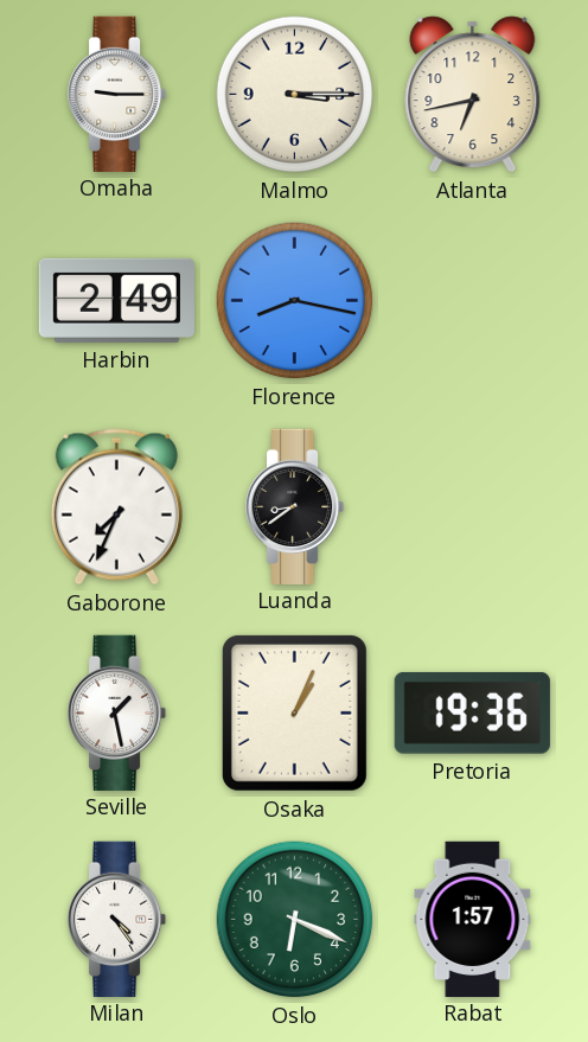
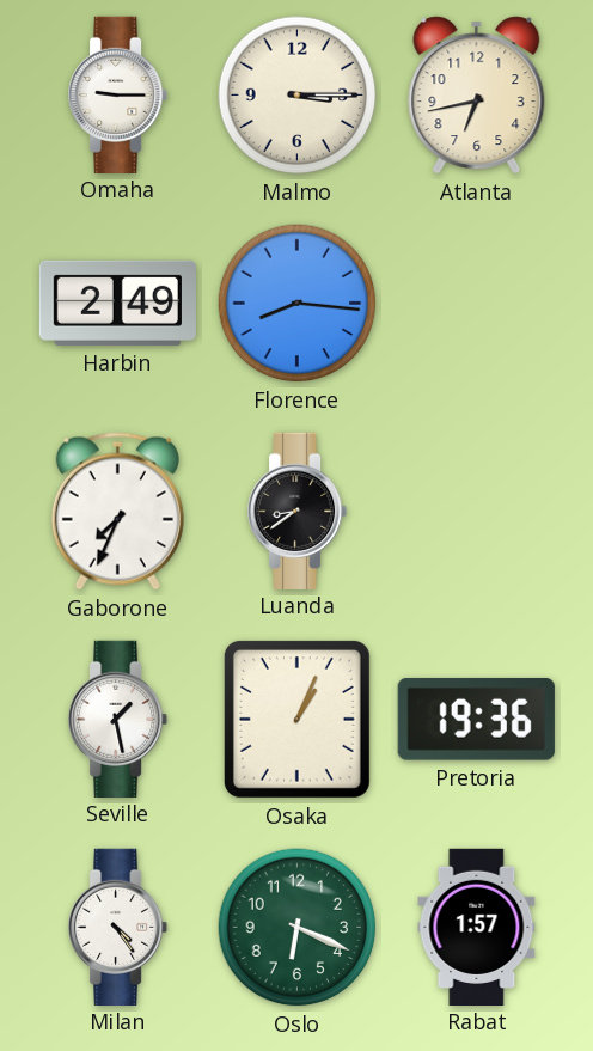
Florence: 8:17 -> 8:16 (298, 304)
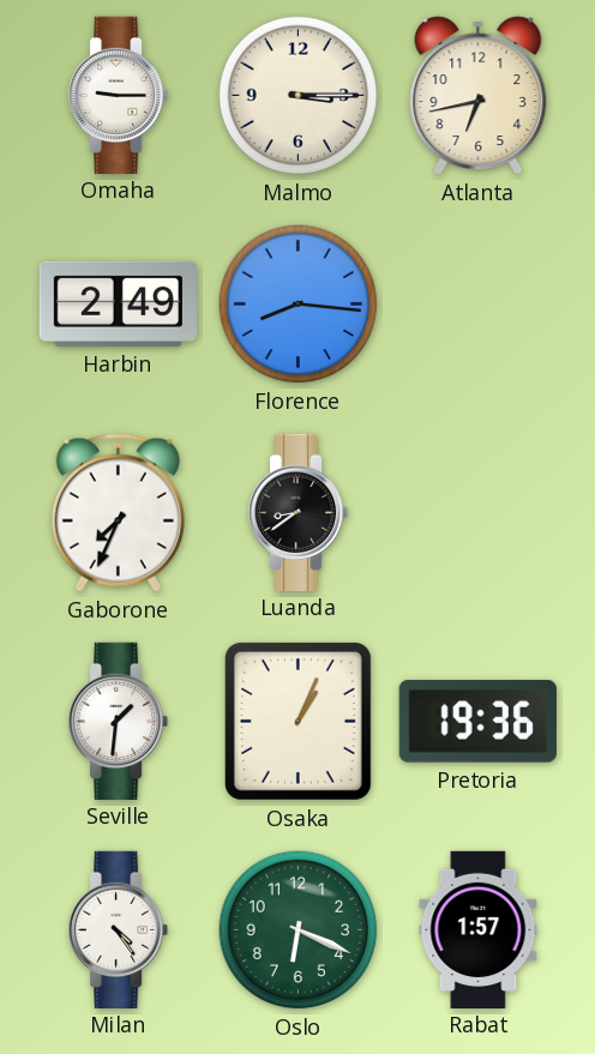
Seville: 1:28 -> 1:31 (120, 721)
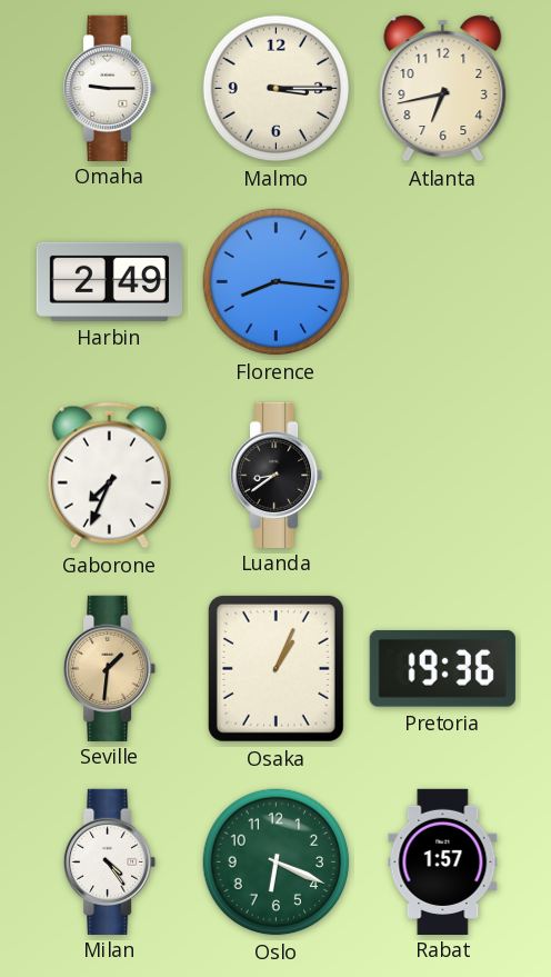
Seville dial: white -> champagne (111, 668)
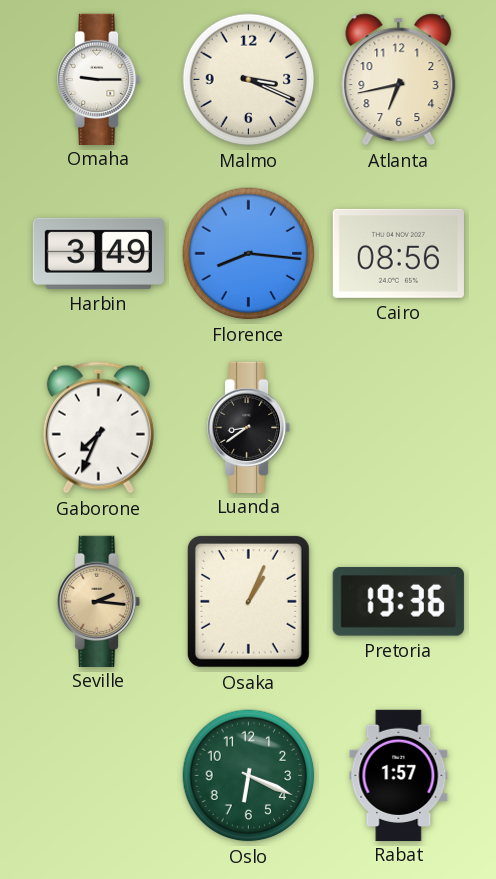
Malmo: 3:15 -> 3:19 (249, 80)
Harbin: 2:49 -> 3:49 (98, 253)
Cairo: none -> 08:56 (398, 253)
Seville: 1:31 -> 2:16 (100, 601)
Milan: 4:24 -> none (111, 861)
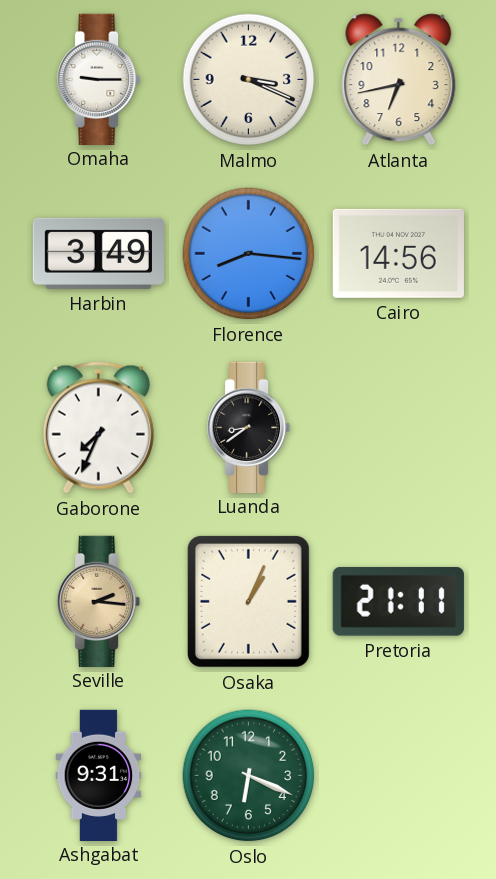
Cairo: 08:56 -> 14:56 (398, 253)
Pretoria: 19:36 -> 21:11 (398, 601)
Ashgabat: none -> 9:31 (99, 775)
Rabat: 1:57 -> none (399, 775)
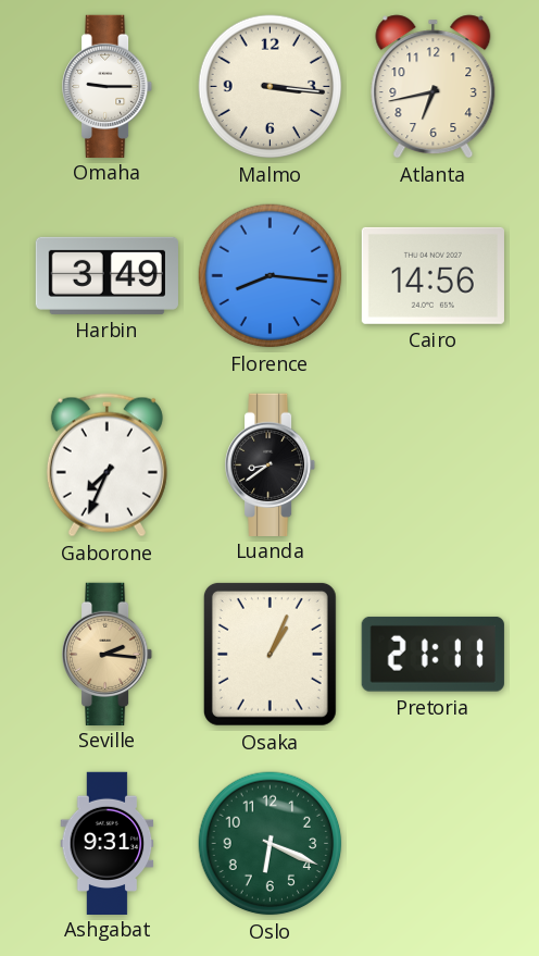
Malmo: 3:19 -> 3:16 (271, 87)
